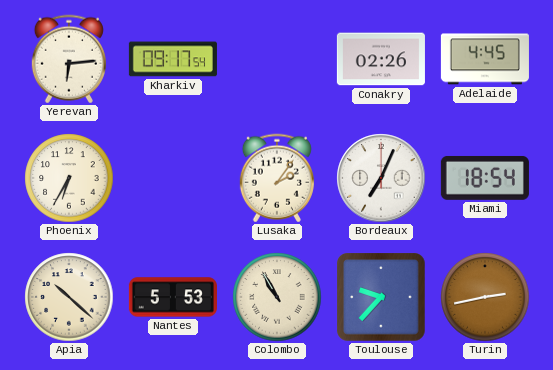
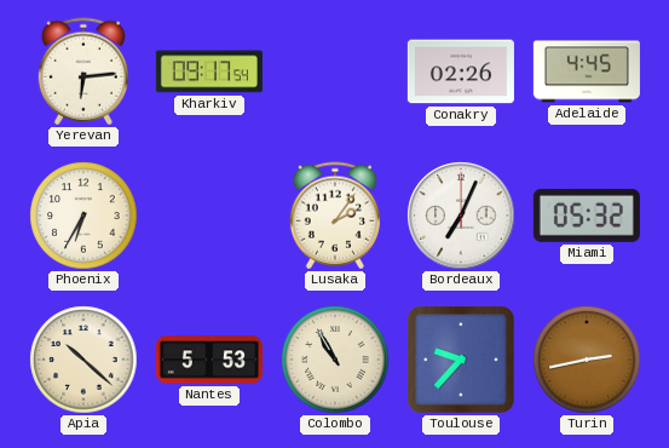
Miami: 18:54 -> 05:32 (587, 216)
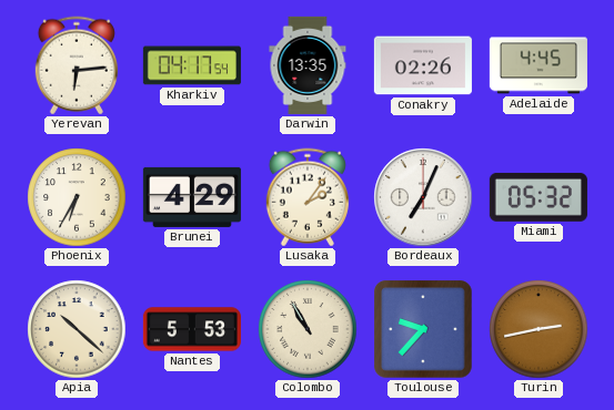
Kharkiv: 09:17 -> 04:17 (192, 65)
Darwin: none -> 13:35 (308, 65)
Brunei: none -> 4:29 (192, 197)
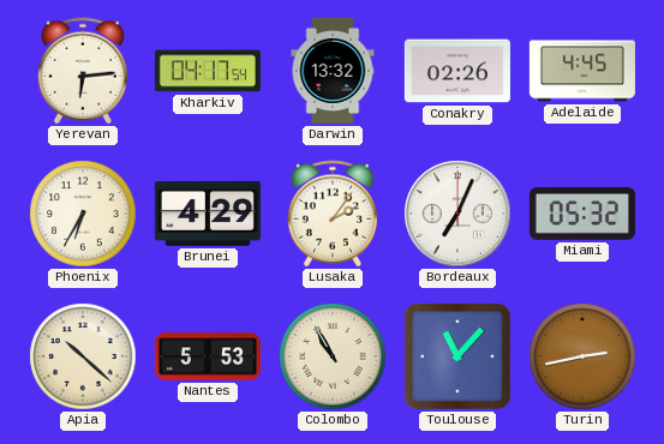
Darwin: 13:35 -> 13:32 (333, 71)
Toulouse: 9:37 -> 11:07 (457, 356)
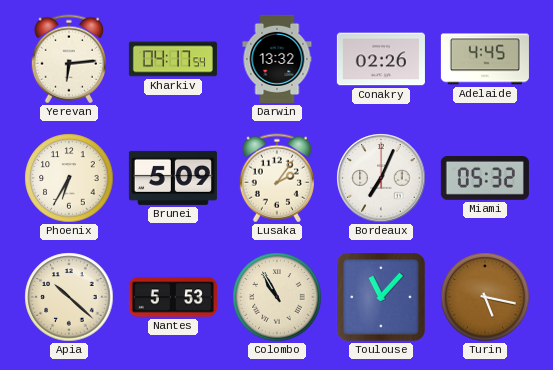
Brunei: 4:29 -> 5:09 (173, 178)
Turin: 2:43 -> 5:17 (485, 297)
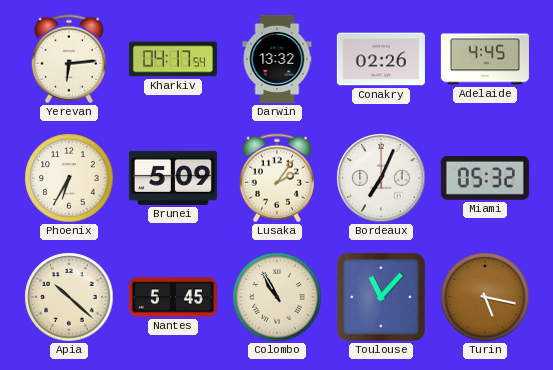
Nantes: 5:53 -> 5:45 (173, 297)
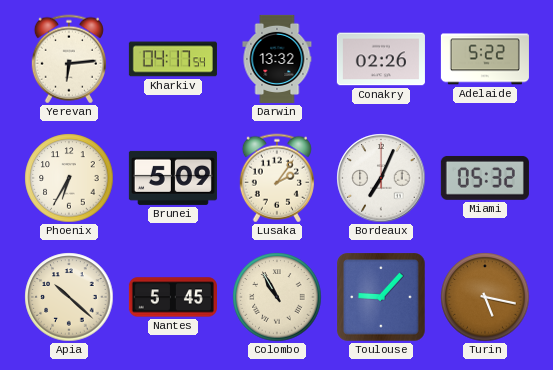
Adelaide: 4:45 -> 5:22 (485, 59)
Toulouse: 11:07 -> 9:07 (381, 297)
